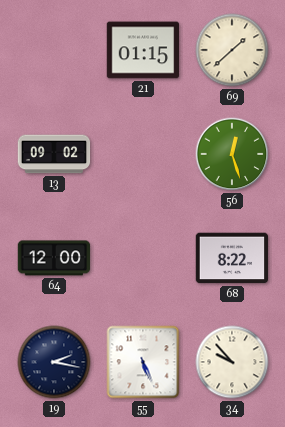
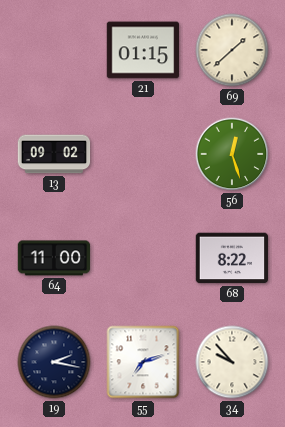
64: 12:00 -> 11:00 (54, 258)
55: 5:26 -> 7:12 (143, 362)
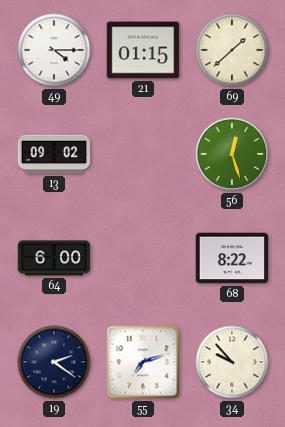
49: none -> 4:15 (54, 50)
64: 11:00 -> 6:00 (54, 258)
19: 2:17 -> 2:21 (54, 362)
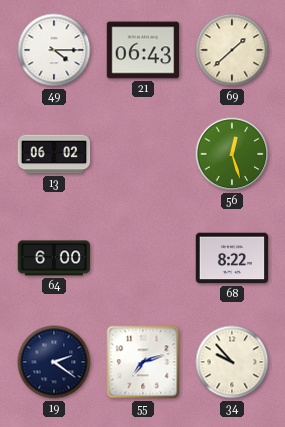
21: 01:15 -> 06:43 (143, 50)
13: 09:02 -> 06:02 (54, 154)
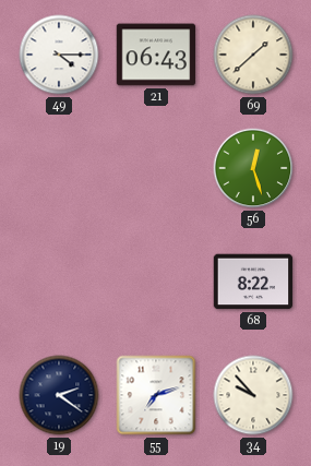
13: 06:02 -> none (54, 154)
64: 6:00 -> none (54, 258)
